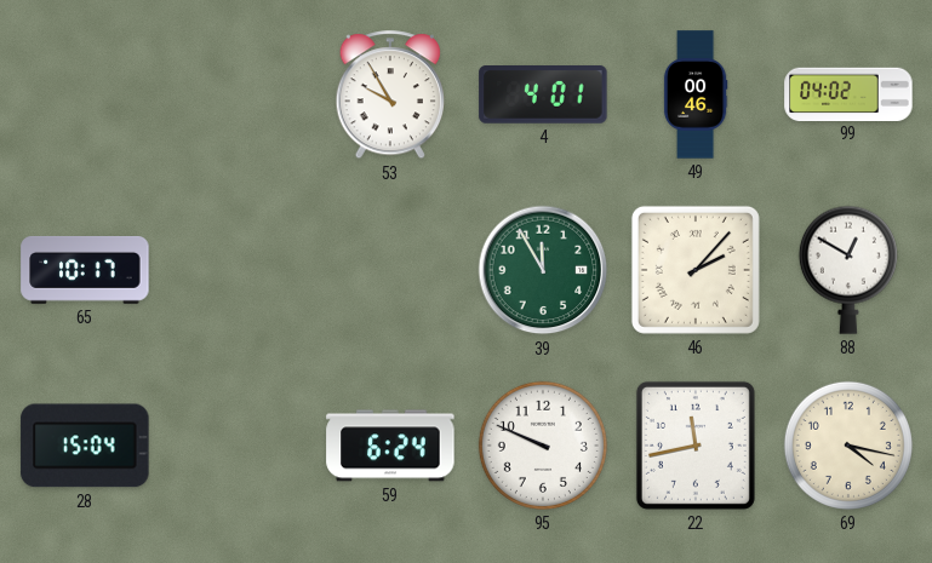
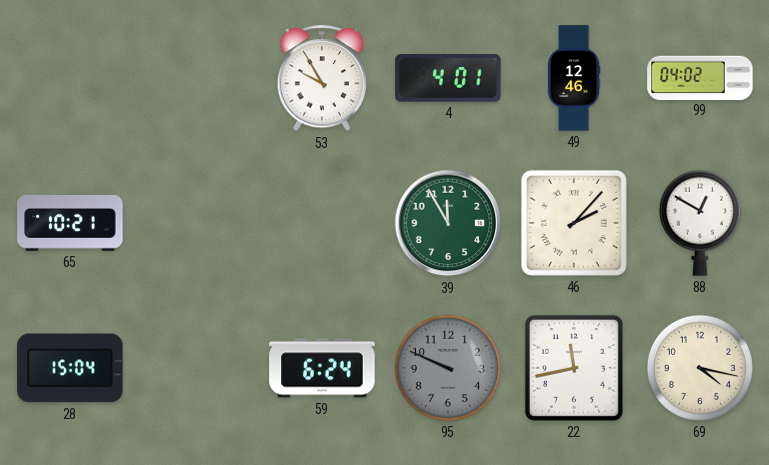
49: 00:46 -> 12:46 (574, 78)
65: 10:17 -> 10:21 (70, 223)
95 dial: white -> grey (448, 368)
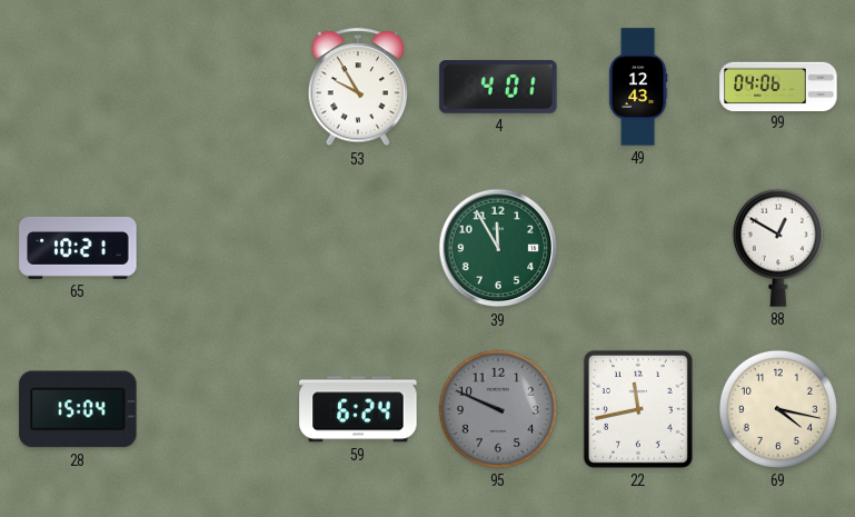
49: 12:46 -> 12:43 (638, 87)
99: 04:02 -> 04:06 (778, 86)
46: 2:07 -> none (574, 223)
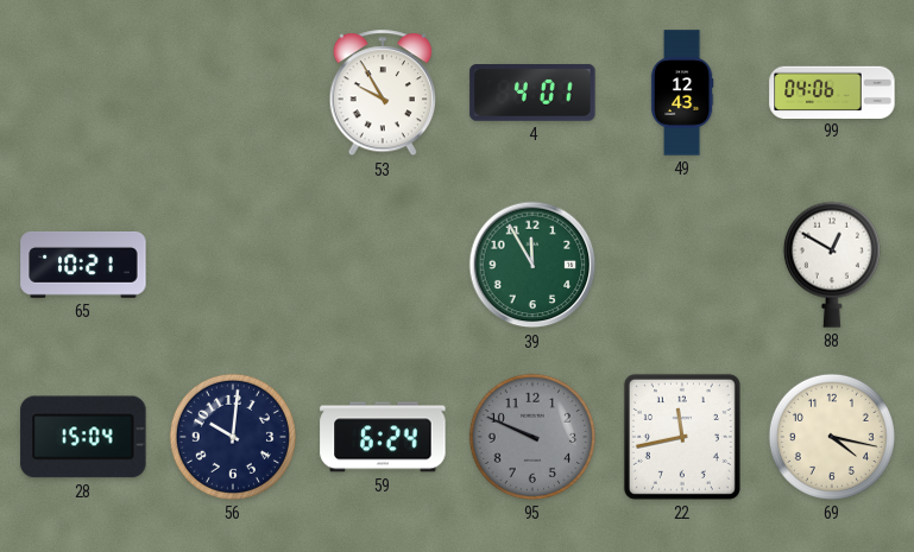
56: none -> 10:01 (233, 437)
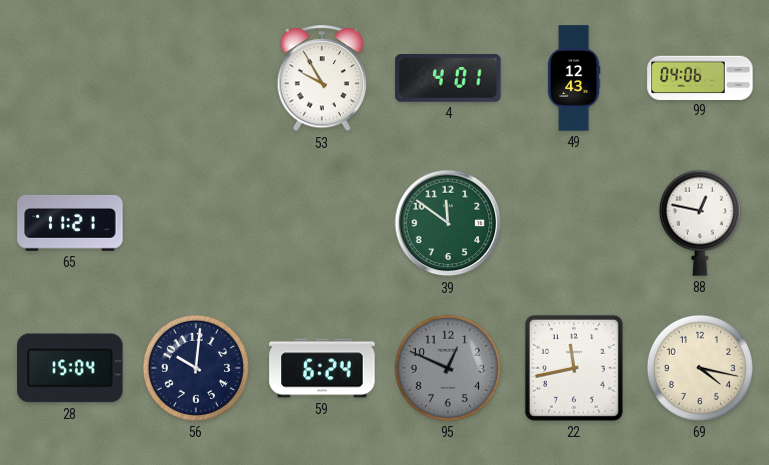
65: 10:21 -> 11:21 (70, 223)
39: 11:55 -> 11:51 (448, 223)
88: 12:50 -> 12:47 (700, 223)
95: 9:49 -> 12:49 (448, 368)
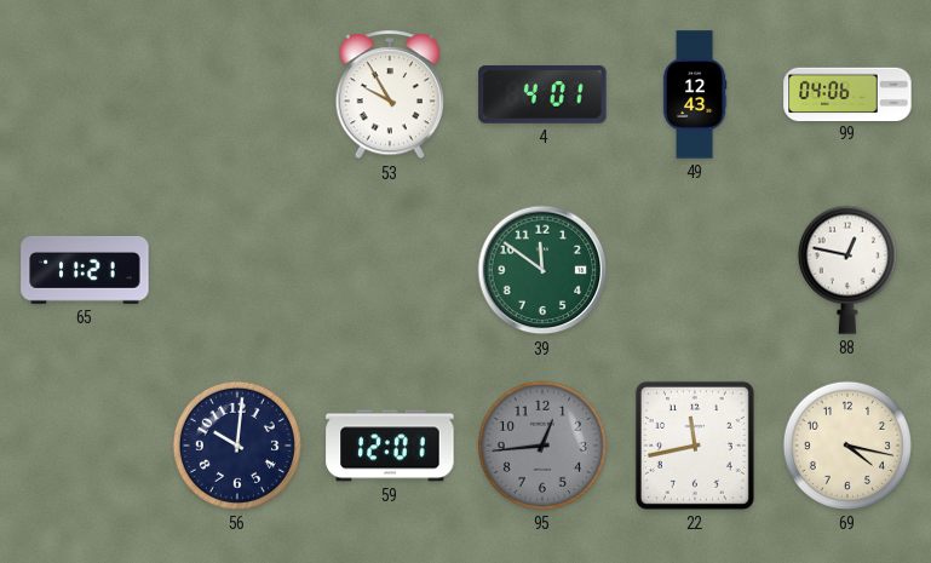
28: 15:04 -> none (70, 368)
59: 6:24 -> 12:01 (390, 446)
95: 12:49 -> 12:44 (542, 446)
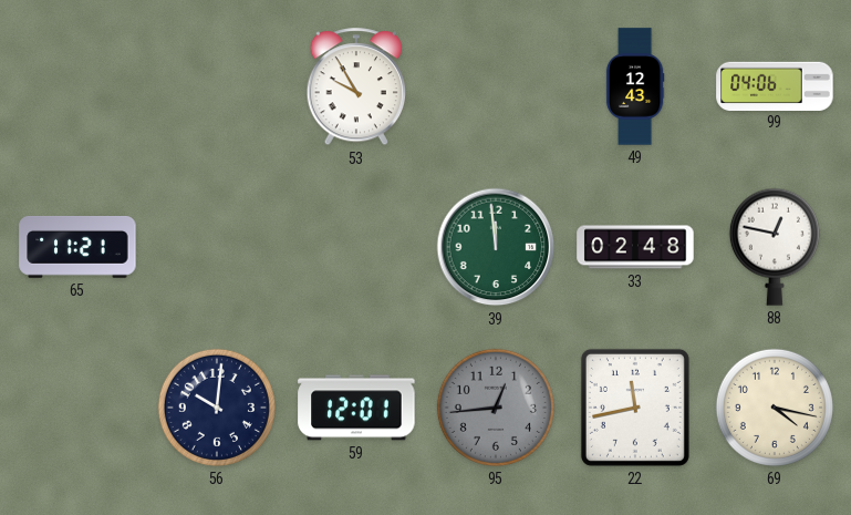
4: 4:01 -> none (542, 96)
39: 11:51 -> 11:59 (496, 247)
33: none -> 02:48 (635, 247)
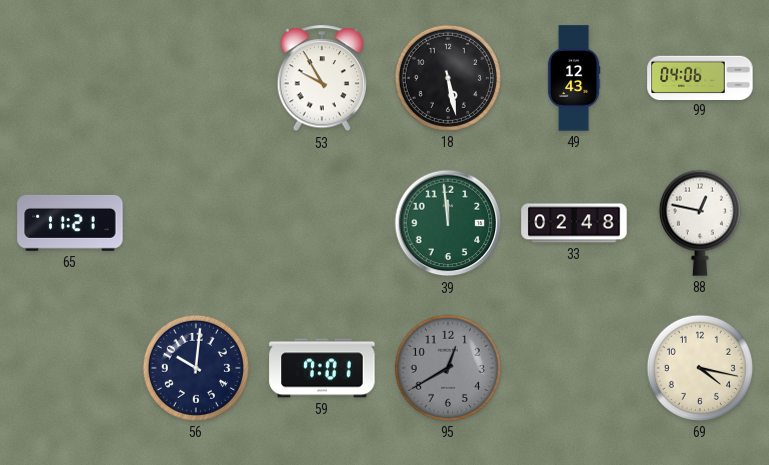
18: none -> 5:28 (448, 78)
59: 12:01 -> 7:01 (322, 368)
95: 12:44 -> 12:40 (448, 368)
22: 11:43 -> none (635, 408)
